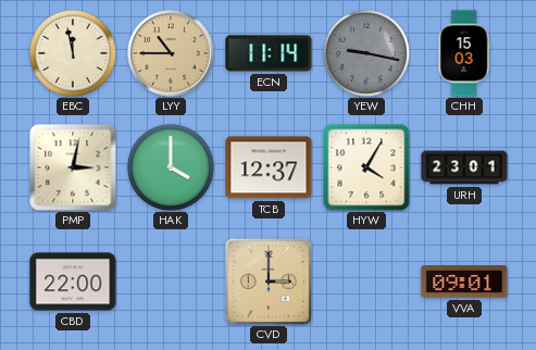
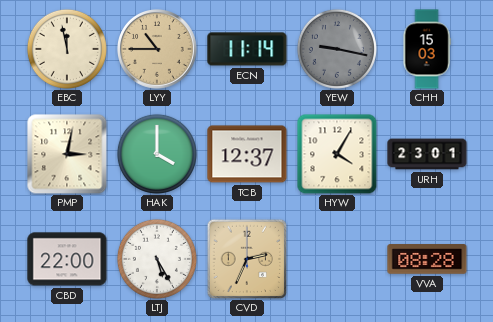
LTJ: none -> 5:25 (157, 259)
CVD: 3:00 -> 2:34 (246, 258)
VVA: 09:01 -> 08:28 (427, 259)
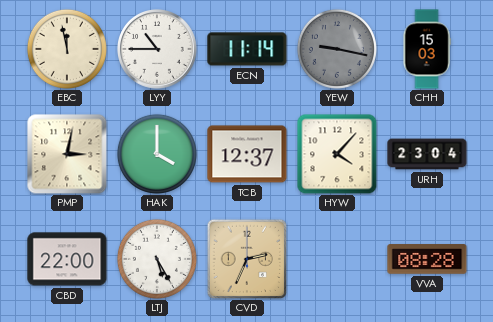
LYY dial: champagne -> white (158, 50)
HYW: 4:05 -> 4:07 (337, 154)
URH: 23:01 -> 23:04 (427, 154)
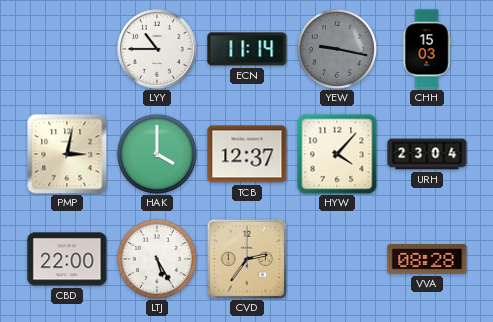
EBC: 11:58 -> none (67, 49)
CVD: 2:34 -> 2:36 (246, 258)
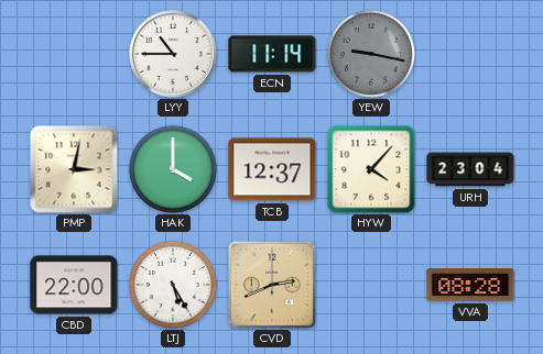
CHH: 15:03 -> none (427, 49)
CVD: 2:36 -> 2:41 (271, 284)
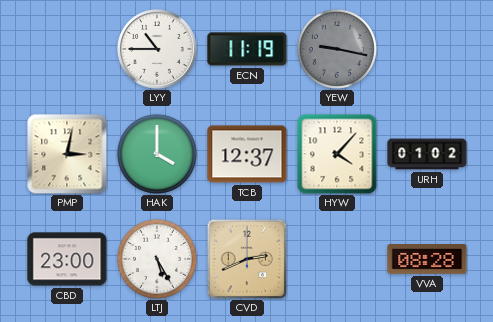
ECN: 11:14 -> 11:19 (247, 49)
URH: 23:04 -> 01:02 (427, 154)
CBD: 22:00 -> 23:00 (67, 259)
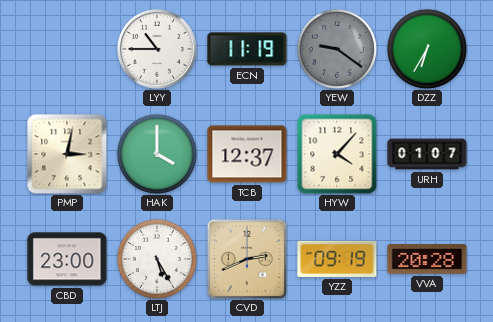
YEW: 9:17 -> 9:21 (337, 49)
DZZ: none -> 6:35 (427, 49)
URH: 01:02 -> 01:07 (427, 154)
YZZ: none -> 09:19 (337, 259)
VVA: 08:28 -> 20:28 (427, 259)
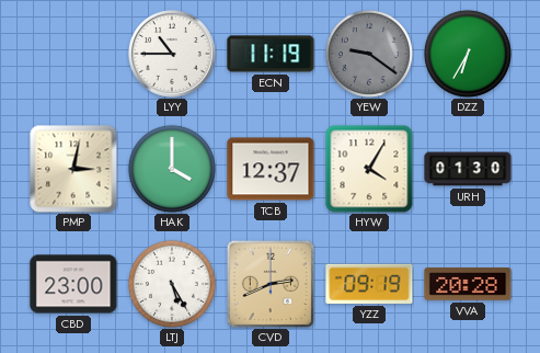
HYW: 4:07 -> 4:05 (369, 169)
URH: 01:07 -> 01:30 (468, 169)
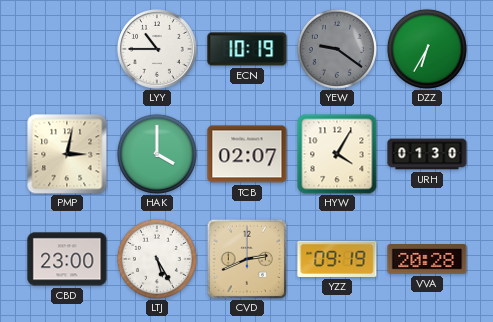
ECN: 11:19 -> 10:19 (247, 49)
TCB: 12:37 -> 02:07 (247, 154)
